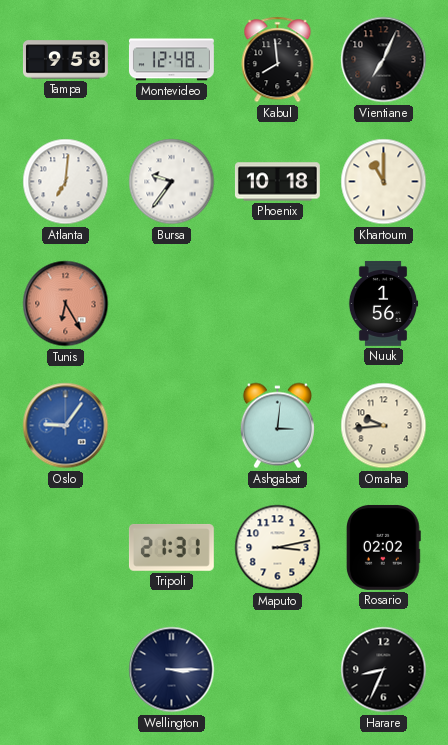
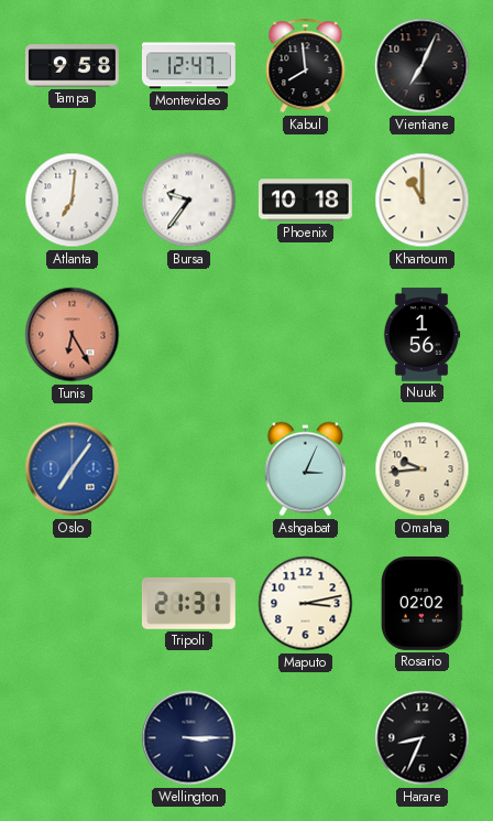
Montevideo: 12:48 -> 12:47 (188, 66)
Oslo: 9:06 -> 7:06 (73, 469)
Ashgabat: 3:01 -> 3:04 (305, 469)
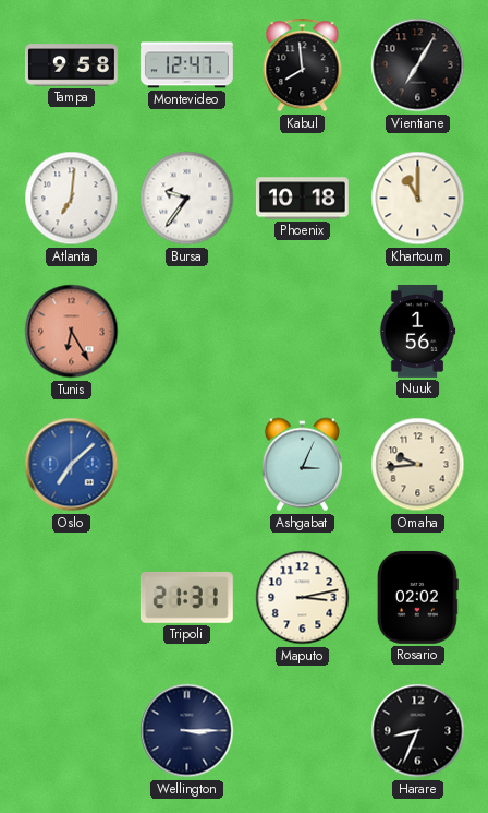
Vientiane: 7:04 -> 7:05 (418, 65)
Oslo: 7:06 -> 7:08 (72, 465)
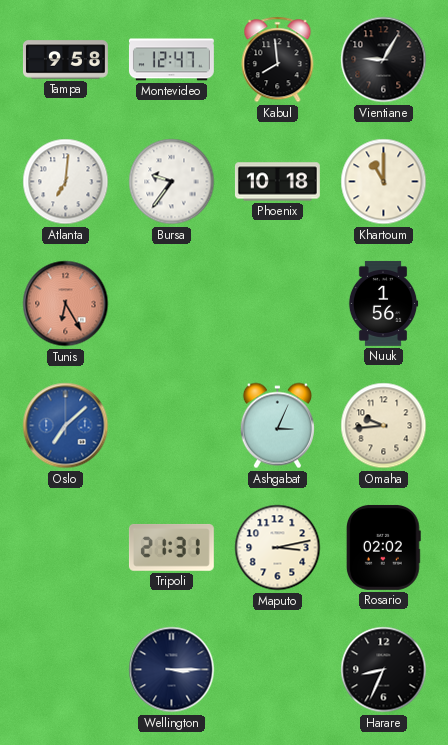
Vientiane: 7:05 -> 9:05 (384, 60)
